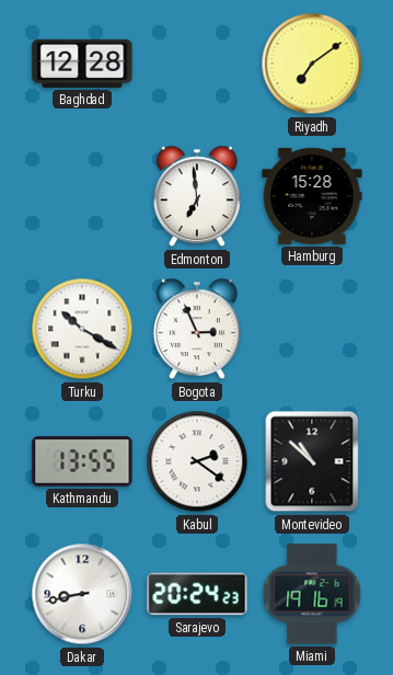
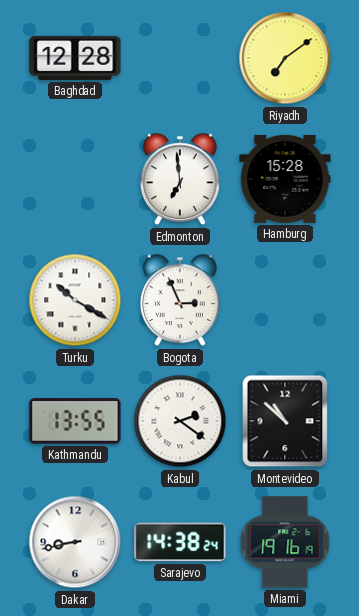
Sarajevo: 20:24 -> 14:38 (180, 542)
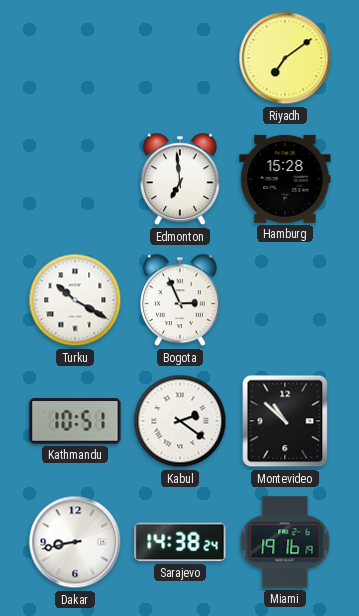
Baghdad: 12:28 -> none (75, 58)
Kathmandu: 13:55 -> 10:51 (75, 421)
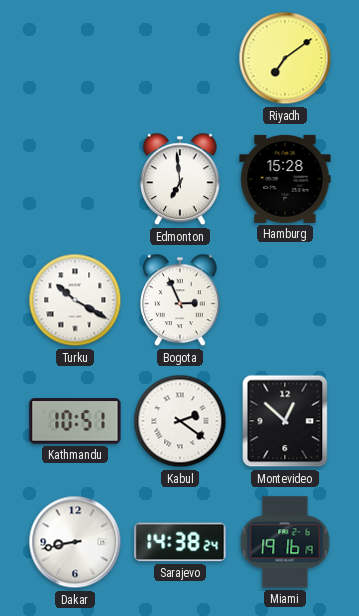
Montevideo: 10:52 -> 12:52 (285, 421)
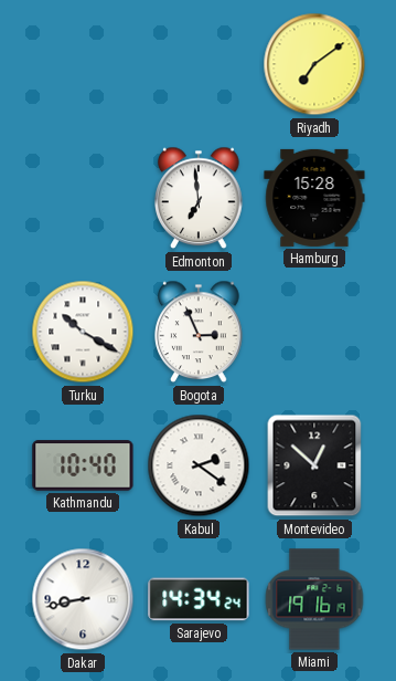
Kathmandu: 10:51 -> 10:40 (83, 465)
Sarajevo: 14:38 -> 14:34 (199, 599)
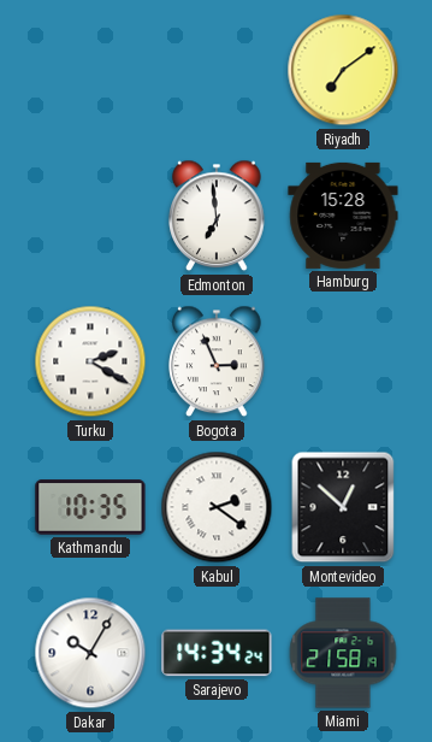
Turku: 10:20 -> 2:20 (90, 361)
Kathmandu: 10:40 -> 10:35 (90, 507)
Dakar: 8:43 -> 10:05 (90, 653)
Miami: 19:16 -> 21:58 (343, 653)
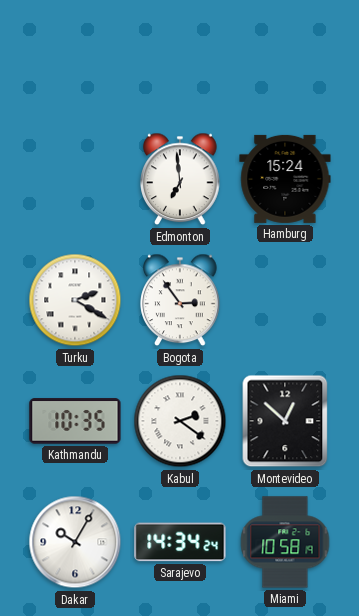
Riyadh: 7:09 -> none (343, 70)
Hamburg: 15:28 -> 15:24 (285, 179)
Bogota: 2:56 -> 2:54 (180, 300)
Miami: 21:58 -> 10:58 (285, 542)
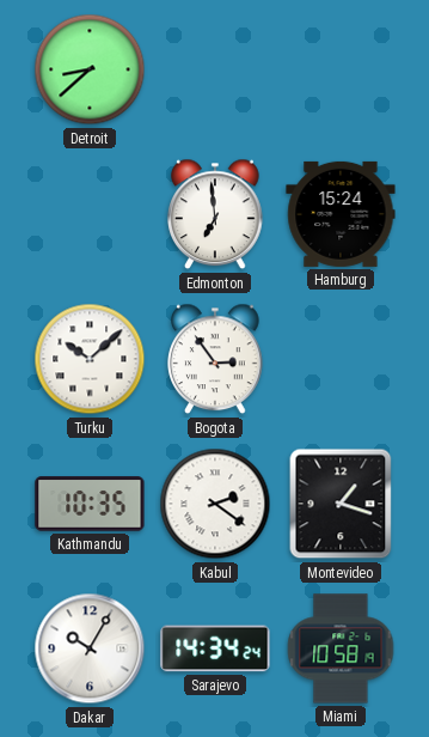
Detroit: none -> 8:38 (90, 69)
Turku: 2:20 -> 10:08 (90, 359)
Montevideo: 12:52 -> 1:18 (341, 504)
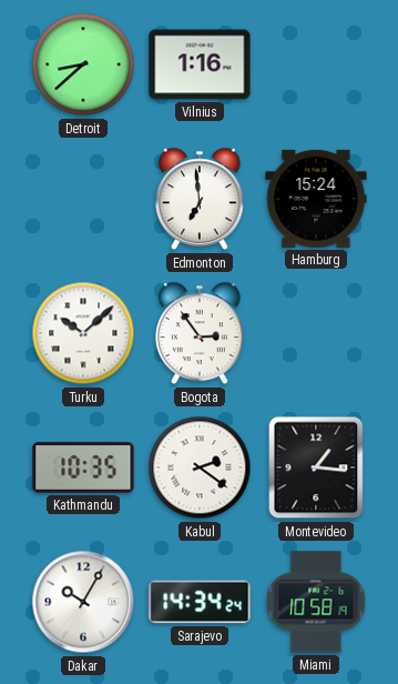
Vilnius: none -> 1:16 (200, 64)
Montevideo: 1:18 -> 1:16 (316, 467)
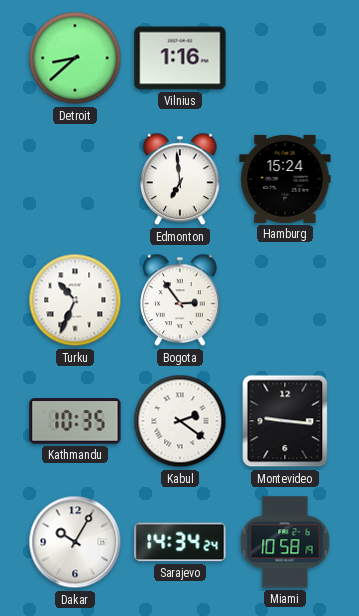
Turku: 10:08 -> 10:34 (75, 300)
Montevideo: 1:16 -> 9:16 (285, 421)
